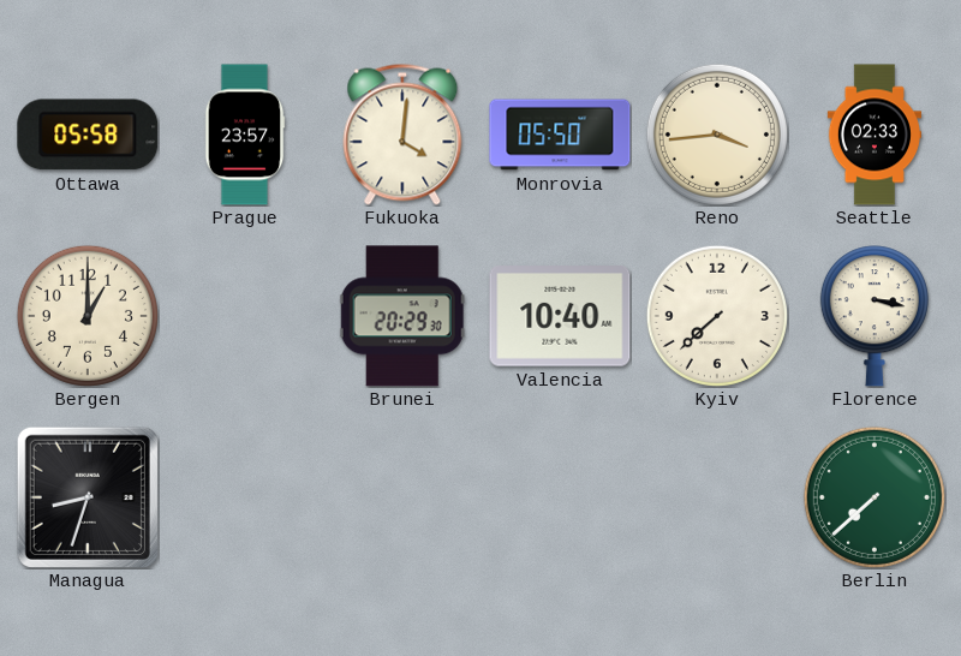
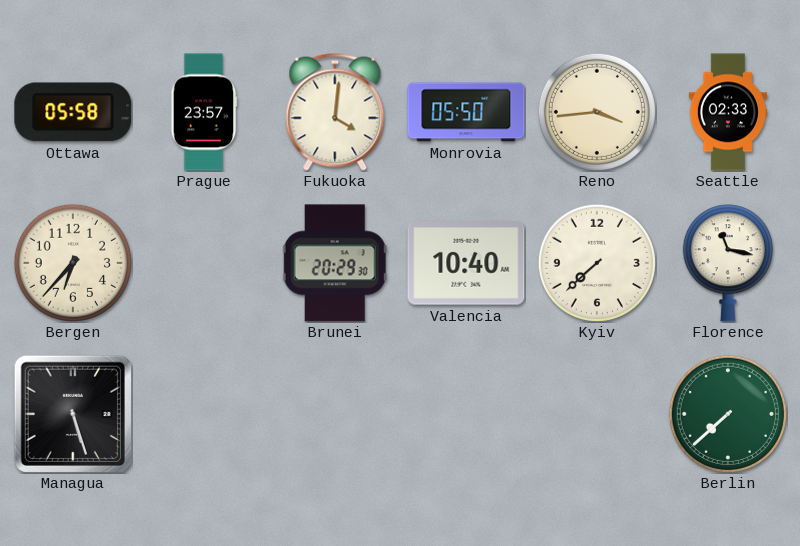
Bergen: 1:00 -> 6:37 (73, 263)
Florence: 3:17 -> 11:17 (728, 263)
Managua: 8:33 -> 5:27 (73, 414)
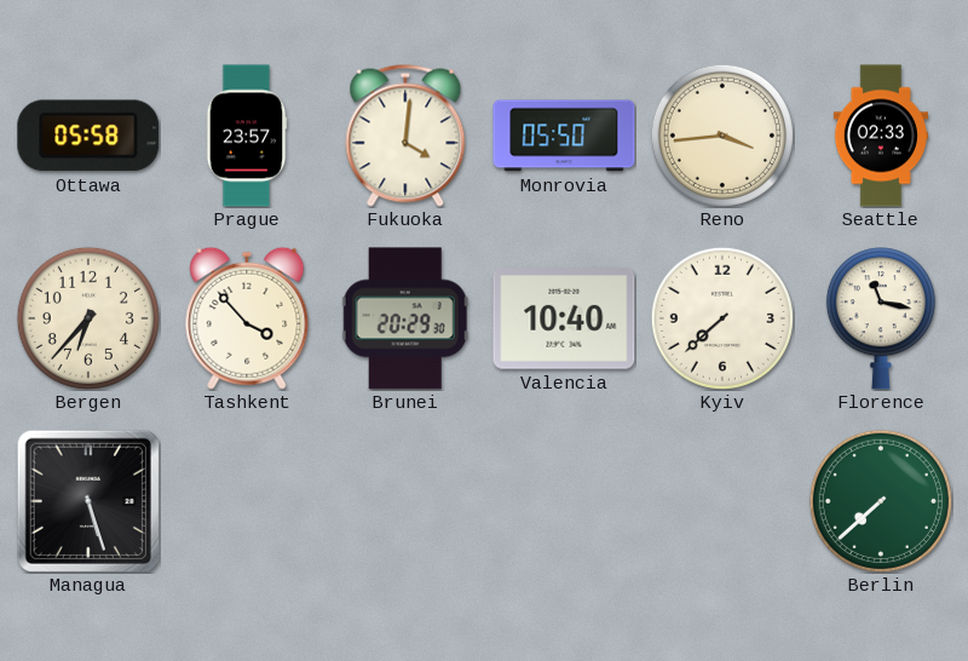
Tashkent: none -> 3:53 (247, 318)
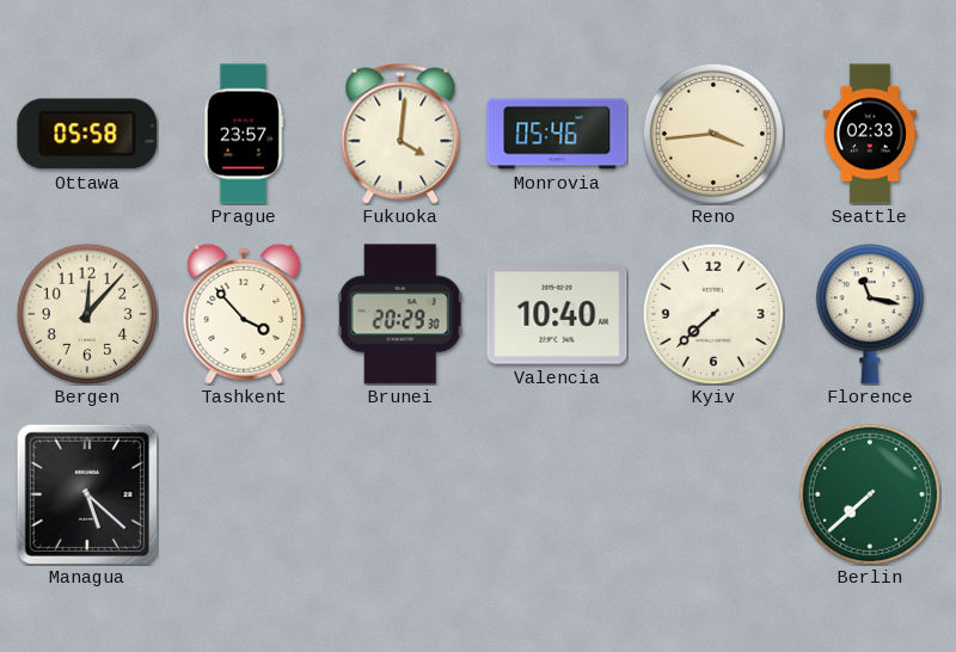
Monrovia: 05:50 -> 05:46 (557, 134)
Bergen: 6:37 -> 12:07 (87, 314)
Managua: 5:27 -> 5:22 (87, 494)
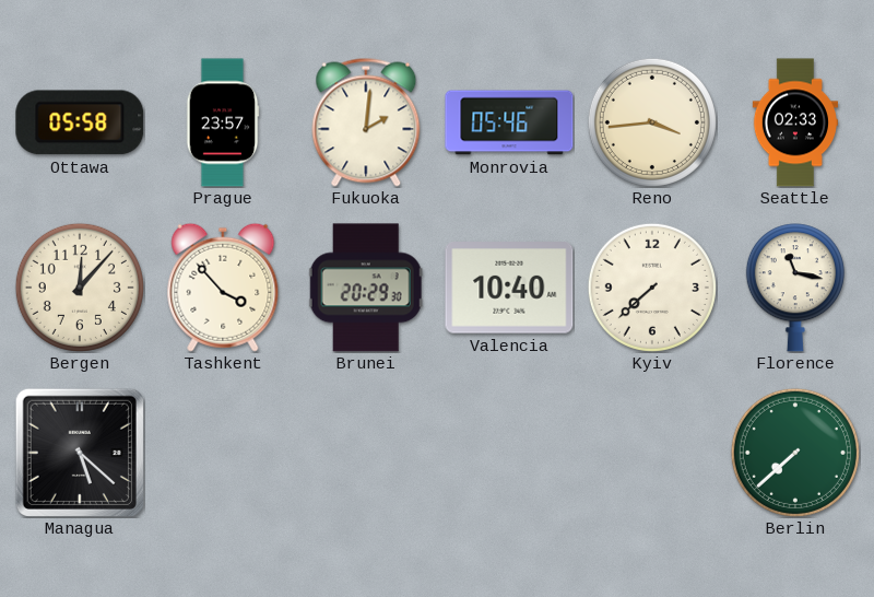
Fukuoka: 4:01 -> 2:01 (366, 122)
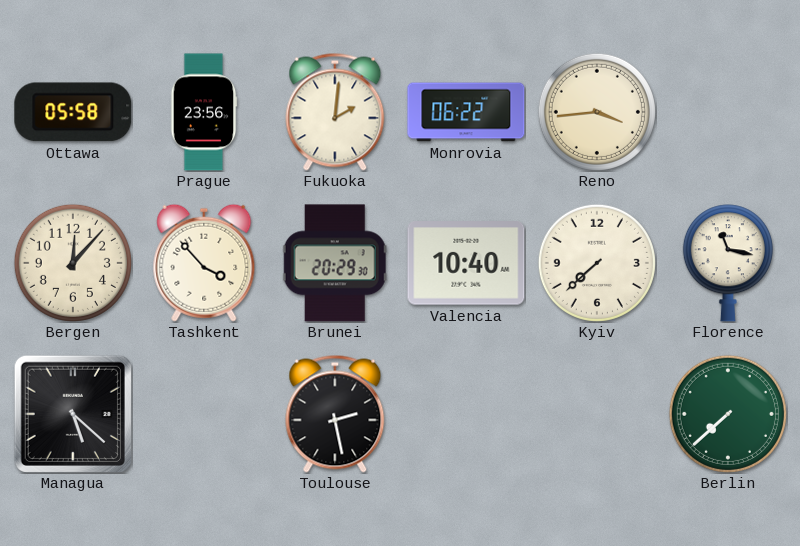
Prague: 23:57 -> 23:56 (204, 112)
Monrovia: 05:46 -> 06:22 (466, 112)
Seattle: 02:33 -> none (794, 122)
Toulouse: none -> 2:28 (335, 414)
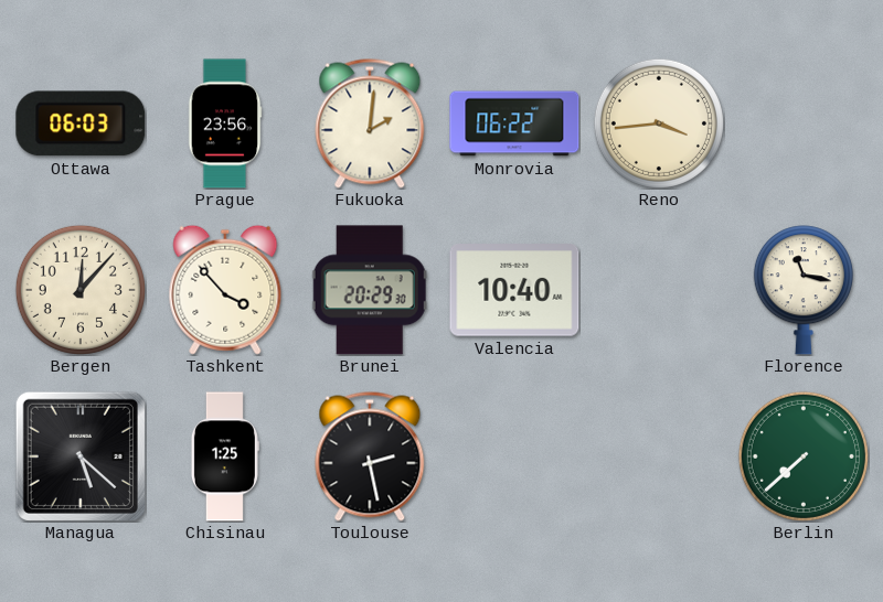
Ottawa: 05:58 -> 06:03 (81, 123)
Kyiv: 7:38 -> none (597, 263)
Chisinau: none -> 1:25 (224, 456)
